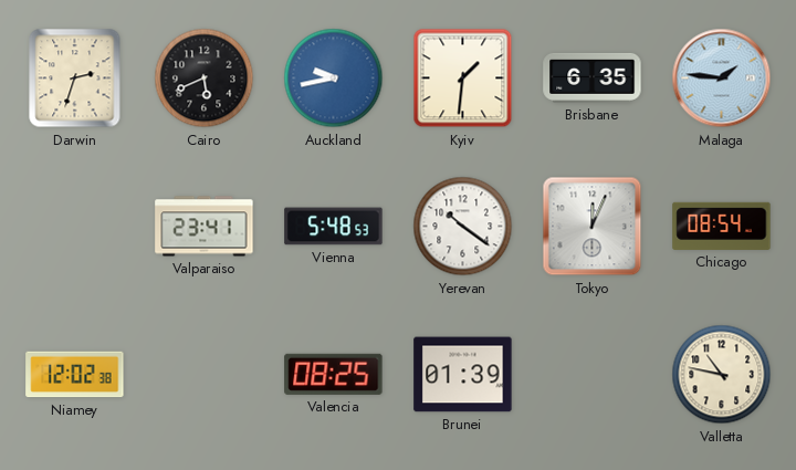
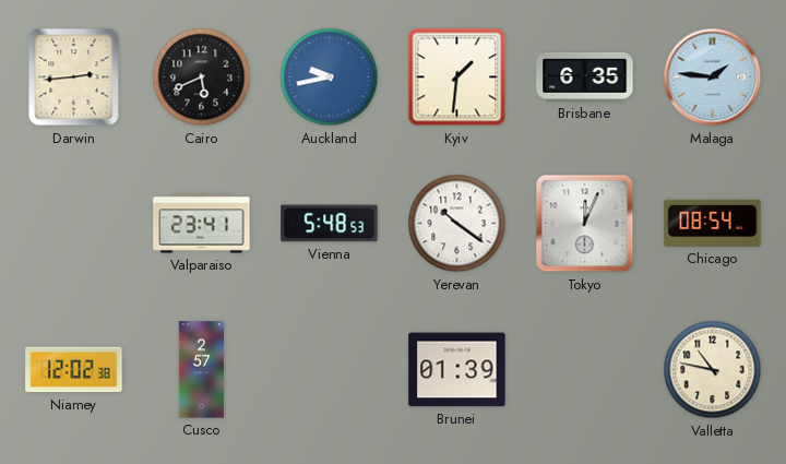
Darwin: 2:33 -> 2:44 (74, 78)
Cusco: none -> 2:57 (202, 370)
Valencia: 08:25 -> none (334, 374)
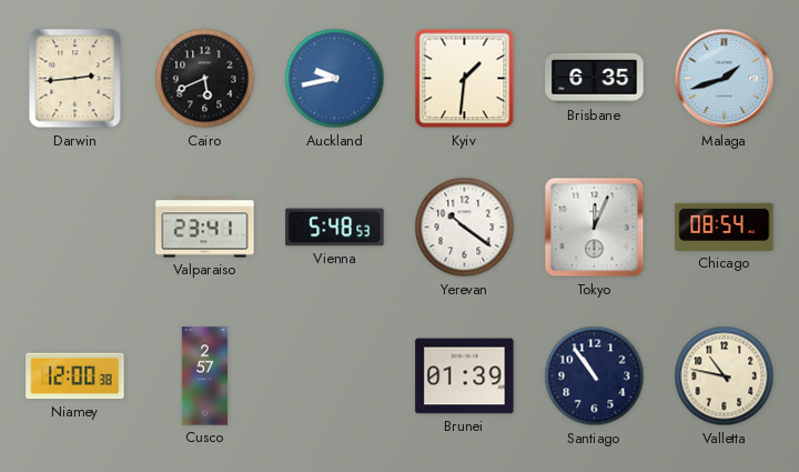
Malaga: 1:46 -> 1:42 (725, 79)
Niamey: 12:02 -> 12:00 (75, 376)
Santiago: none -> 10:54 (595, 376)
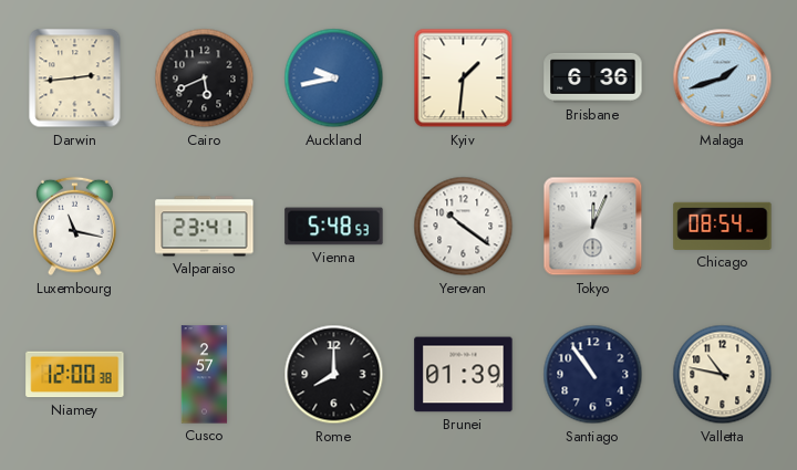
Brisbane: 6:35 -> 6:36 (593, 77)
Luxembourg: none -> 11:17 (75, 227)
Rome: none -> 8:00 (334, 375)
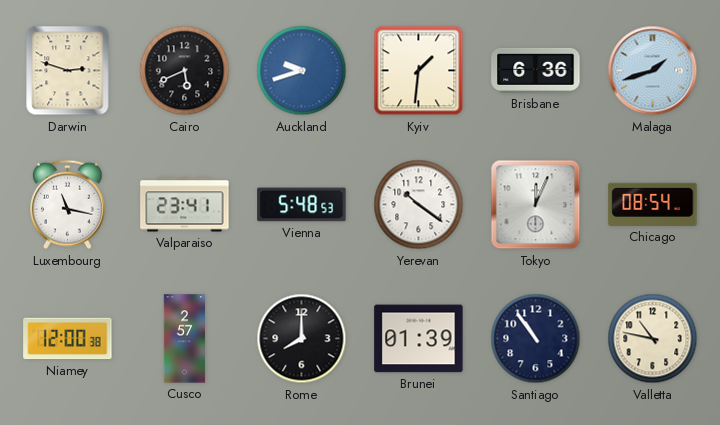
Darwin: 2:44 -> 2:48 (68, 71)
Auckland: 9:43 -> 9:42 (302, 71)
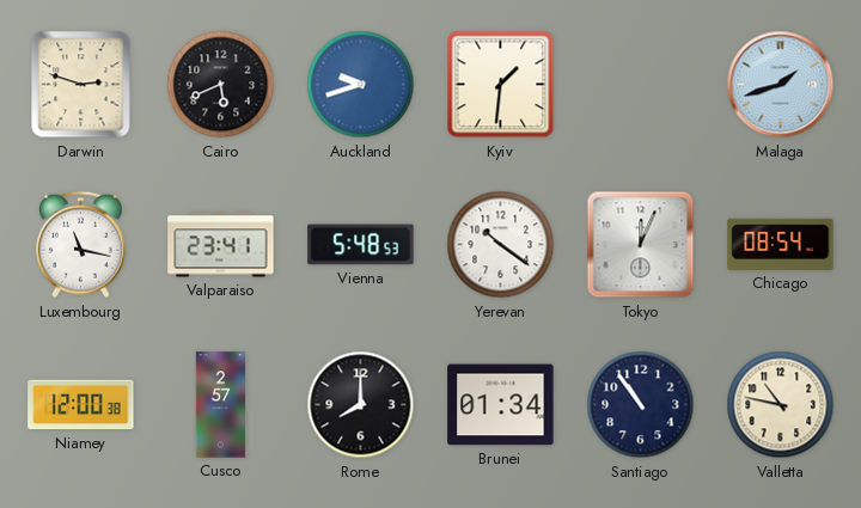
Brisbane: 6:36 -> none (536, 70)
Brunei: 01:39 -> 01:34 (501, 405)
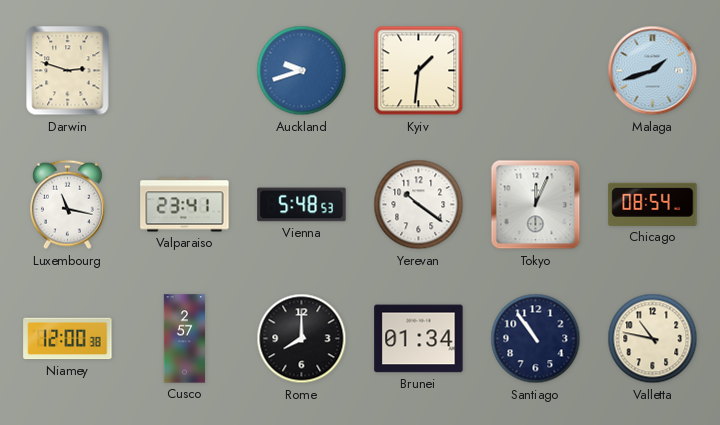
Cairo: 5:41 -> none (221, 85)
